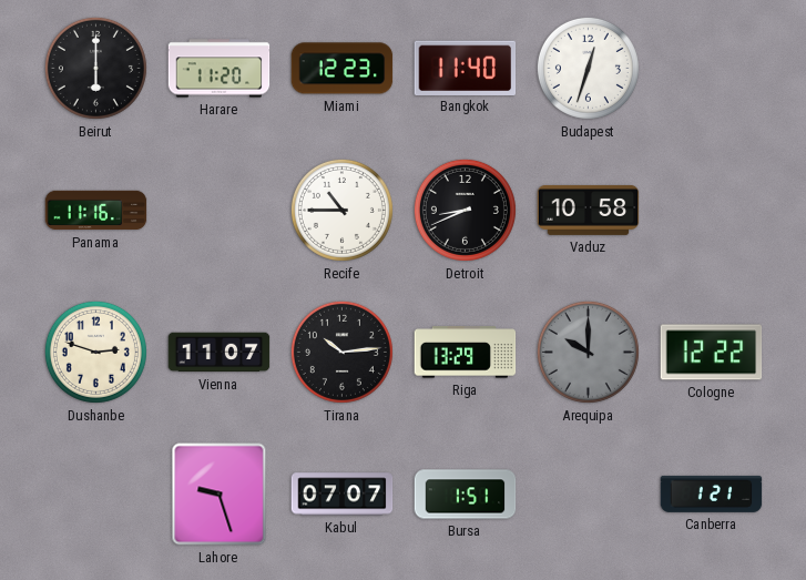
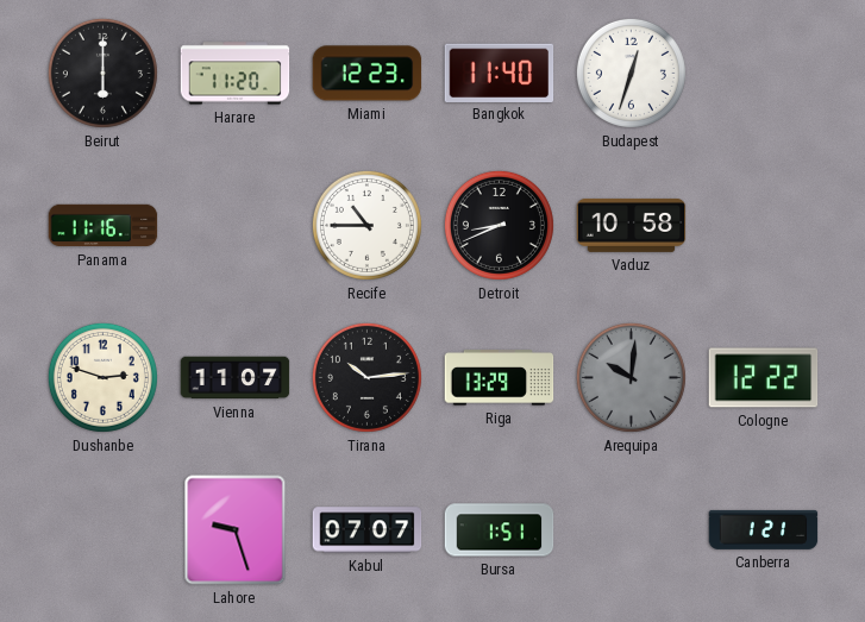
Arequipa: 10:00 -> 10:01 (631, 377)
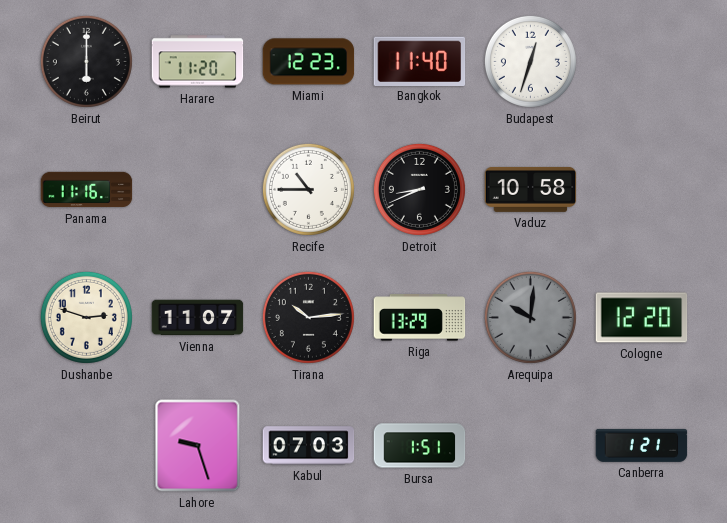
Cologne: 12:22 -> 12:20 (642, 318)
Kabul: 07:07 -> 07:03 (309, 446)
